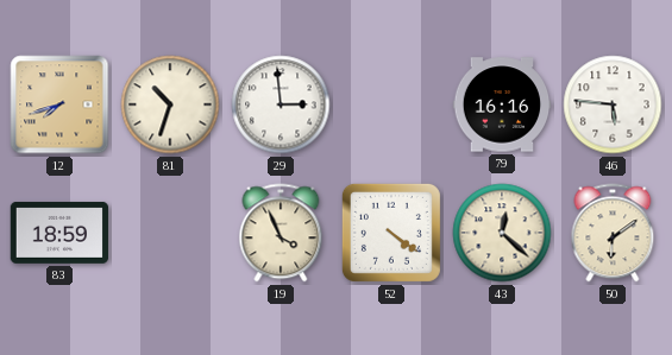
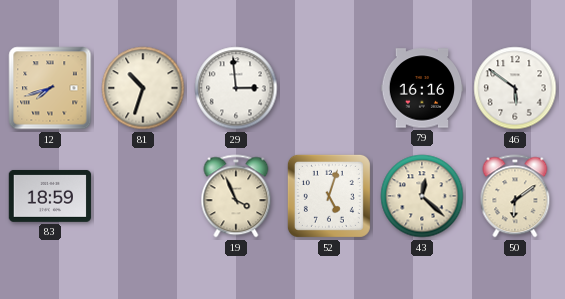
46: 5:46 -> 5:51 (515, 88)
52: 4:21 -> 5:03 (329, 196)
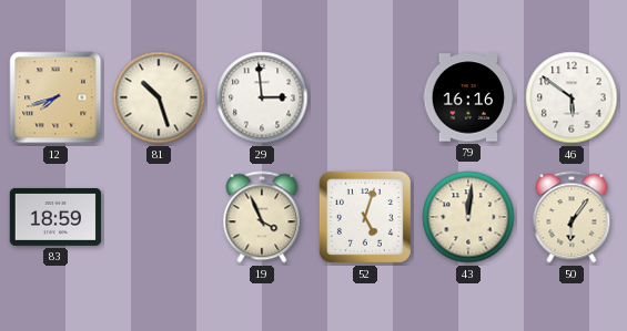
81: 10:33 -> 10:27 (159, 97)
43: 12:22 -> 12:01 (468, 217)
50: 6:09 -> 6:06 (572, 217)
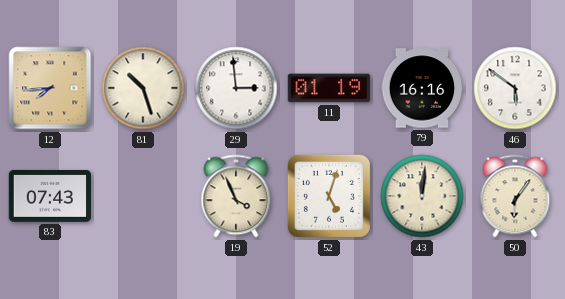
12: 7:42 -> 7:44 (50, 88)
11: none -> 01:19 (329, 88)
83: 18:59 -> 07:43 (50, 196)
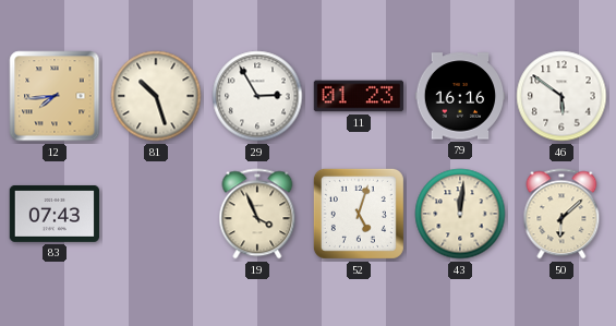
29: 2:59 -> 2:55 (257, 96)
11: 01:19 -> 01:23 (359, 96)
50: 6:06 -> 6:08 (561, 214)
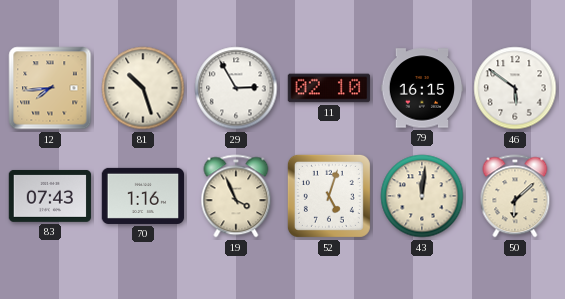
11: 01:23 -> 02:10 (329, 88)
79: 16:16 -> 16:15 (422, 88)
70: none -> 1:16 (143, 196)
